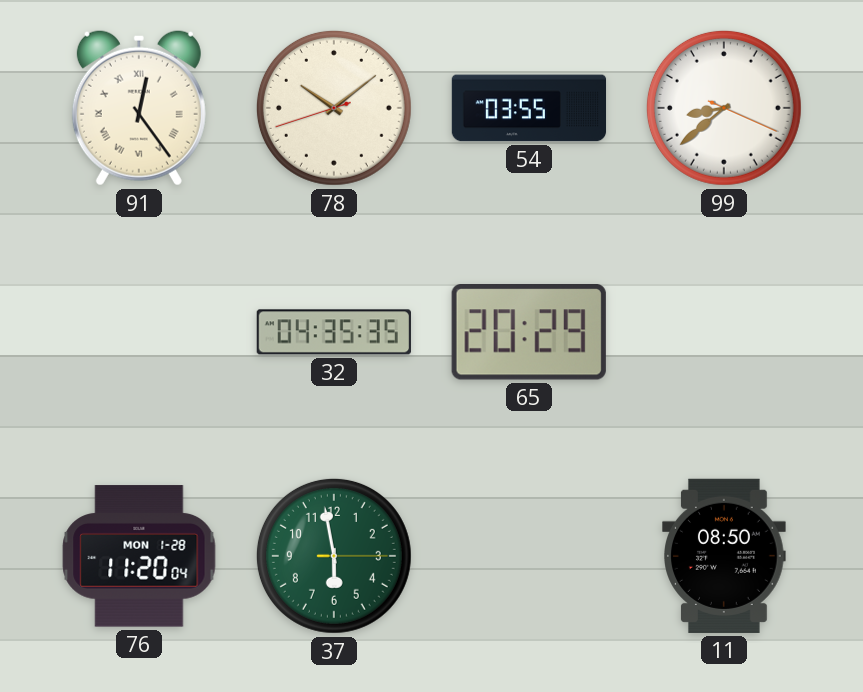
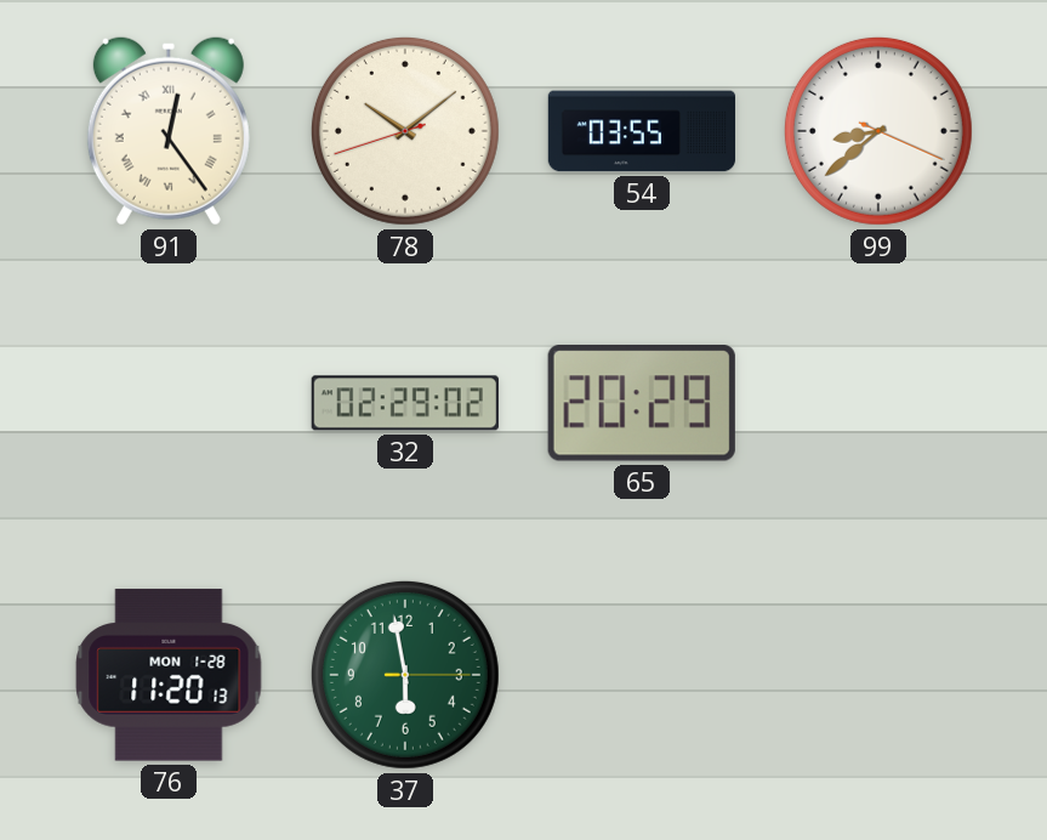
32: 04:35 -> 02:29 (405, 403)
76: 11:20:04 -> 11:20:13 (169, 675)
11: 08:50 -> none (724, 556)
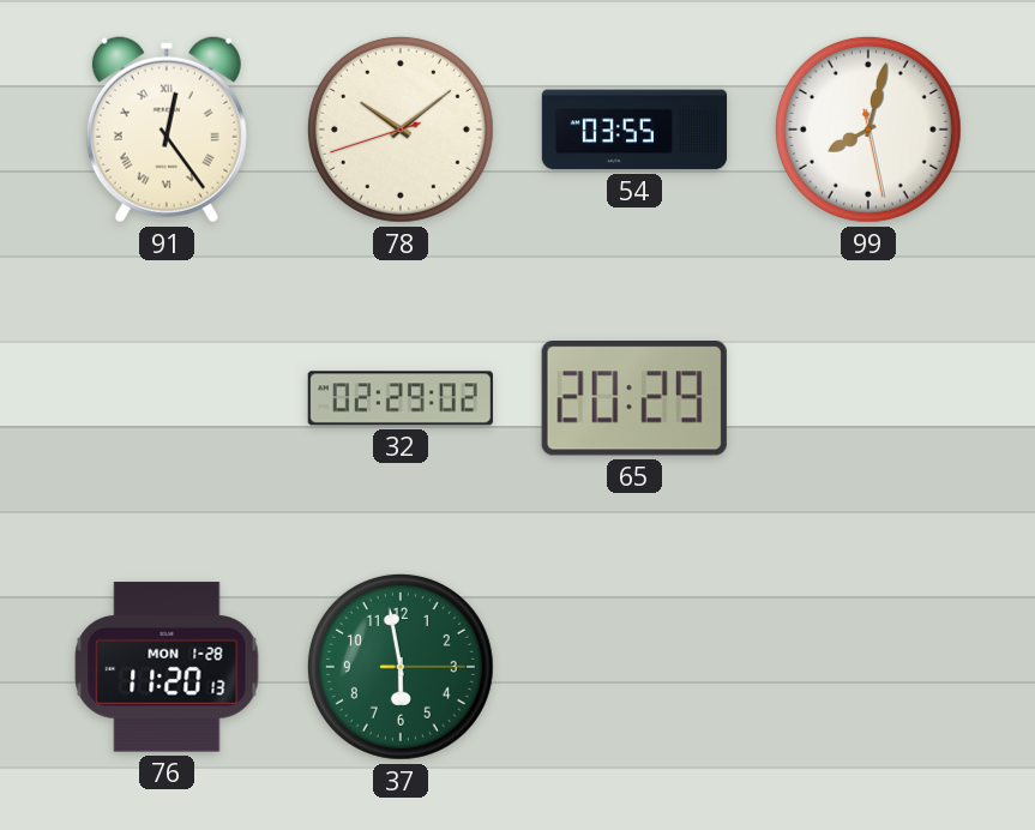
99: 8:38 -> 8:02 (868, 130)
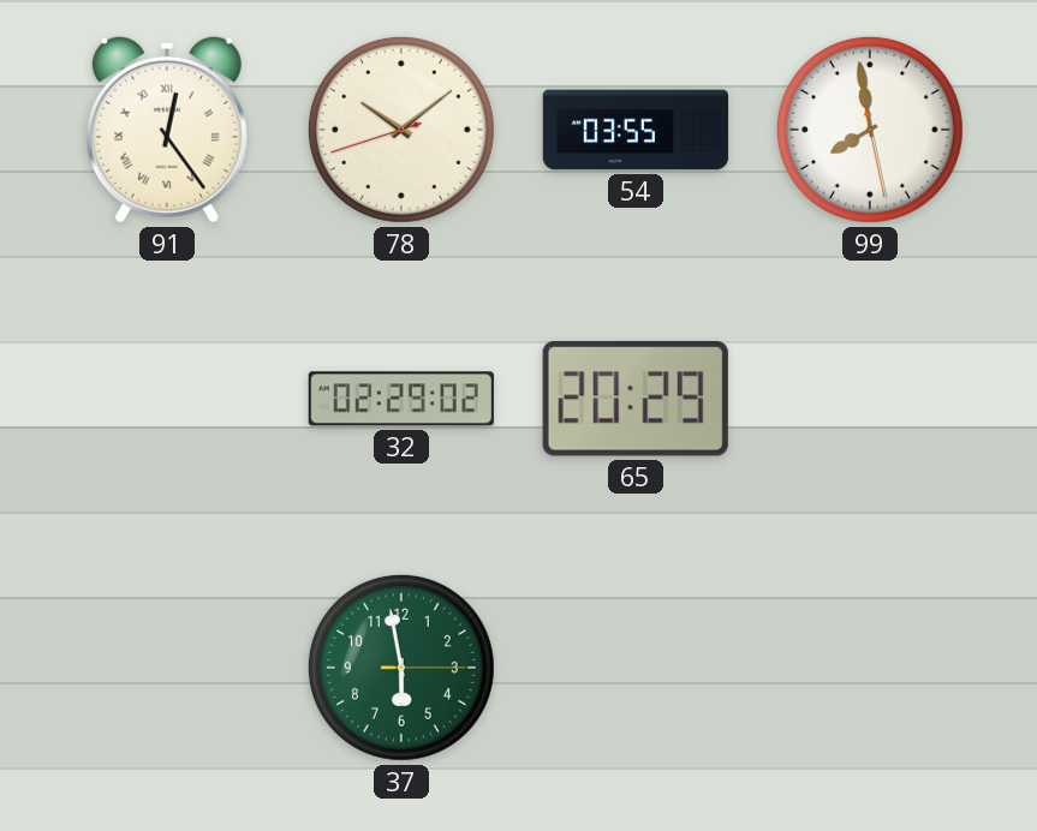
99: 8:02 -> 7:58 (870, 130)
76: 11:20 -> none (167, 667)
